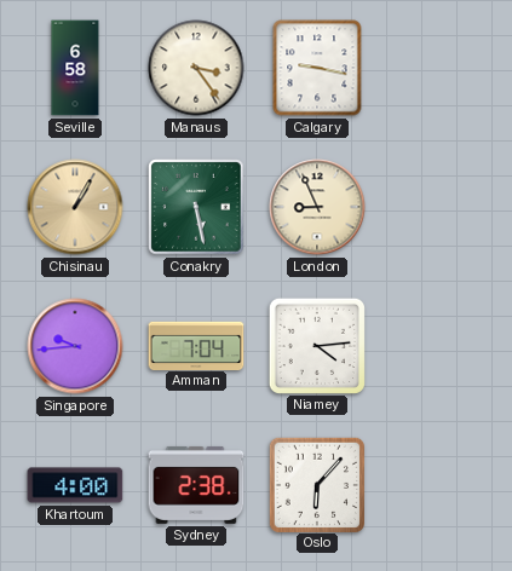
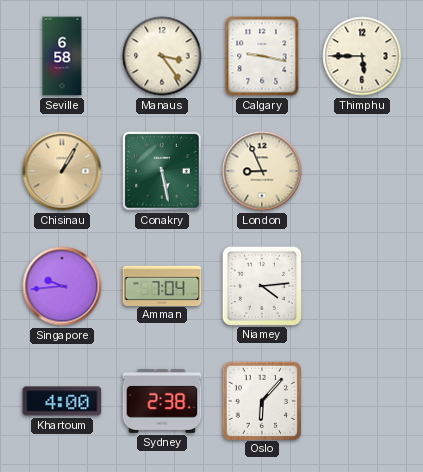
Thimphu: none -> 5:45 (362, 56)
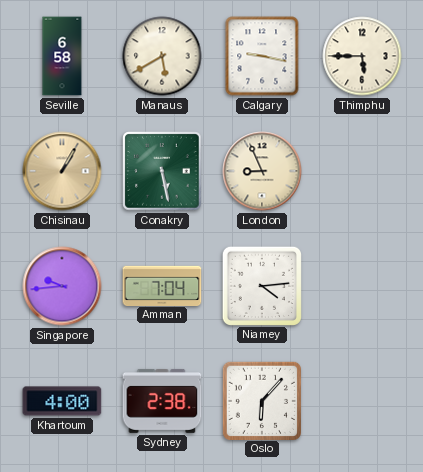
Manaus: 3:24 -> 5:40 (162, 56)
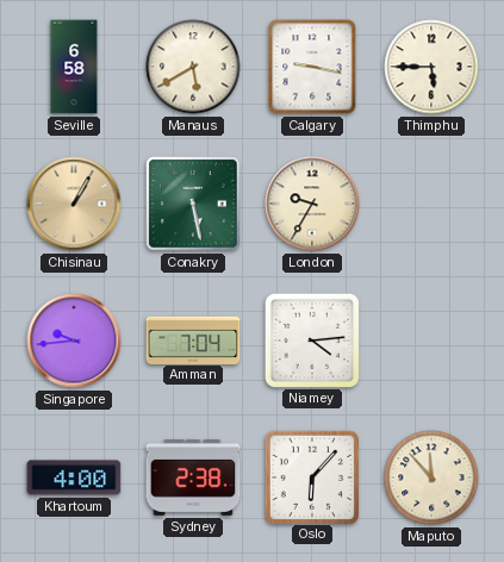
London: 8:56 -> 9:35 (312, 204)
Maputo: none -> 11:53 (431, 477)
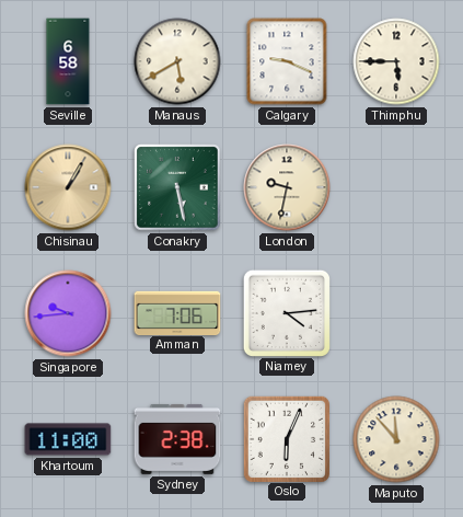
Calgary: 9:17 -> 9:19 (287, 61)
London: 9:35 -> 9:32 (287, 187)
Amman: 7:04 -> 7:06 (177, 312)
Khartoum: 4:00 -> 11:00 (68, 439)
Oslo: 6:07 -> 6:04 (286, 438)
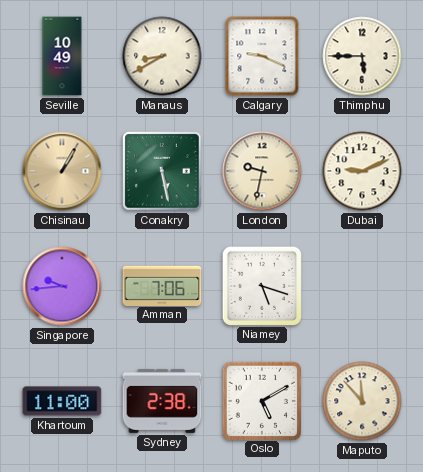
Seville: 6:58 -> 10:49 (62, 56)
Manaus: 5:40 -> 8:40 (162, 56)
Dubai: none -> 9:11 (362, 171)
Niamey: 4:14 -> 5:18 (261, 285)
Oslo: 6:04 -> 5:10 (261, 400)
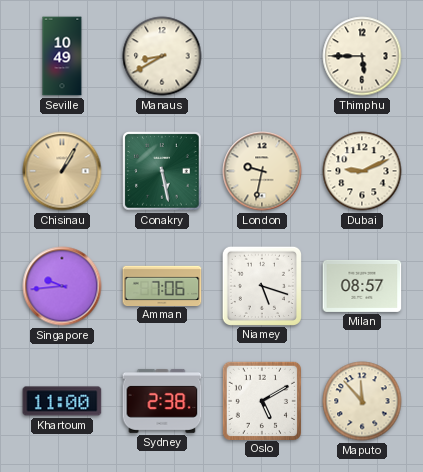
Calgary: 9:19 -> none (262, 56)
Milan: none -> 08:57 (362, 286)
